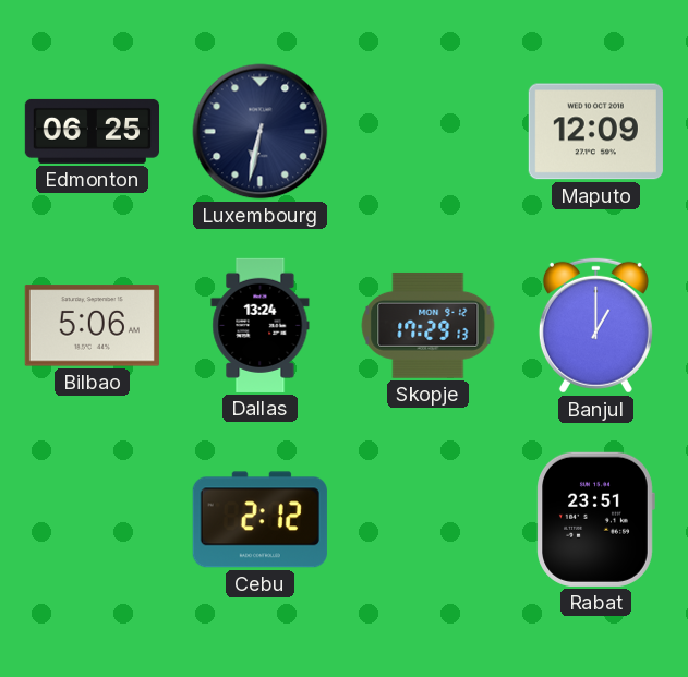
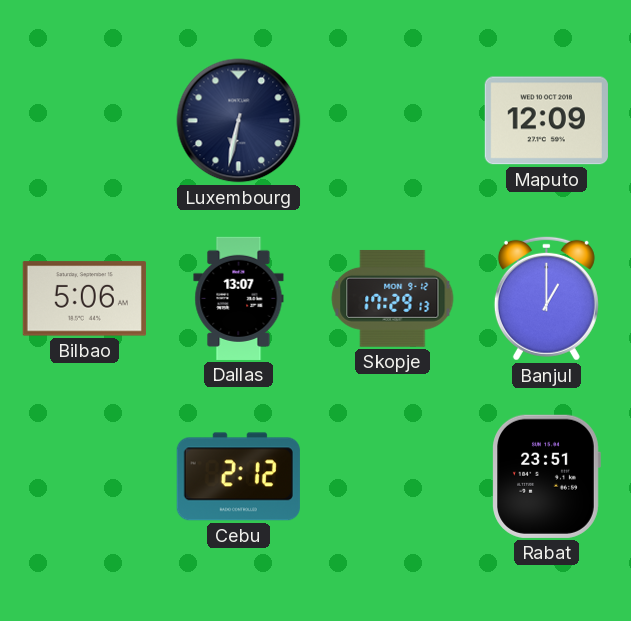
Edmonton: 06:25 -> none (92, 131)
Dallas: 13:24 -> 13:07 (239, 298)
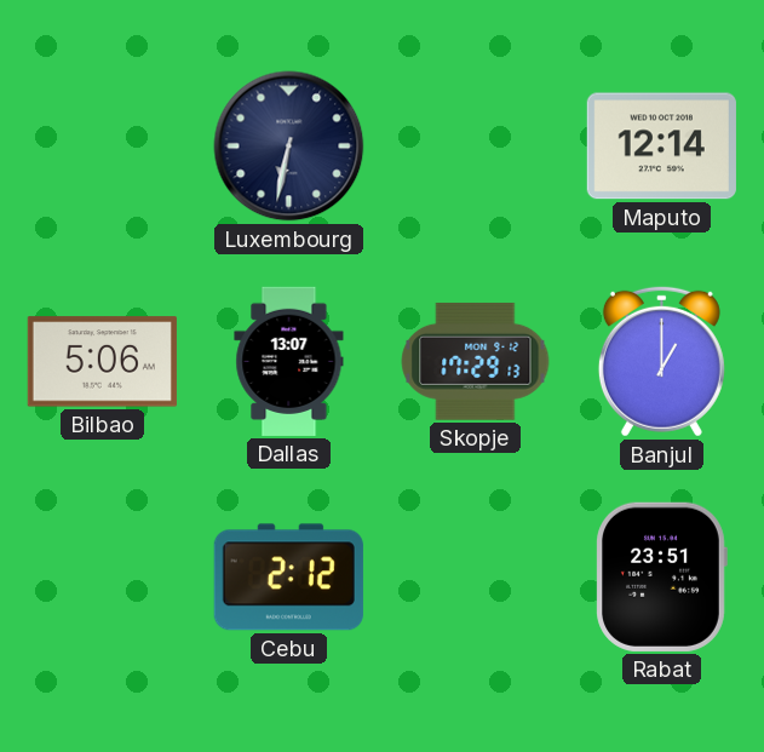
Maputo: 12:09 -> 12:14 (661, 147)
